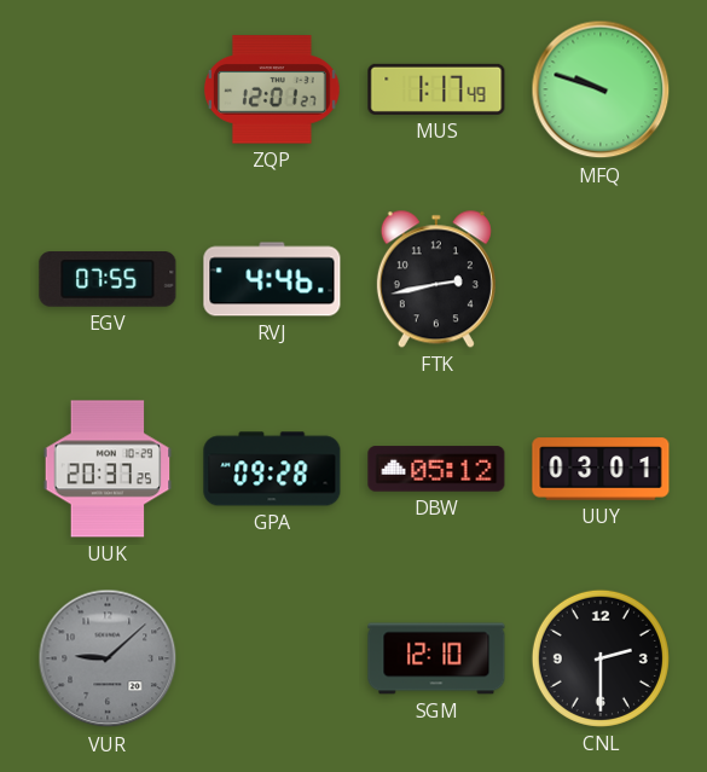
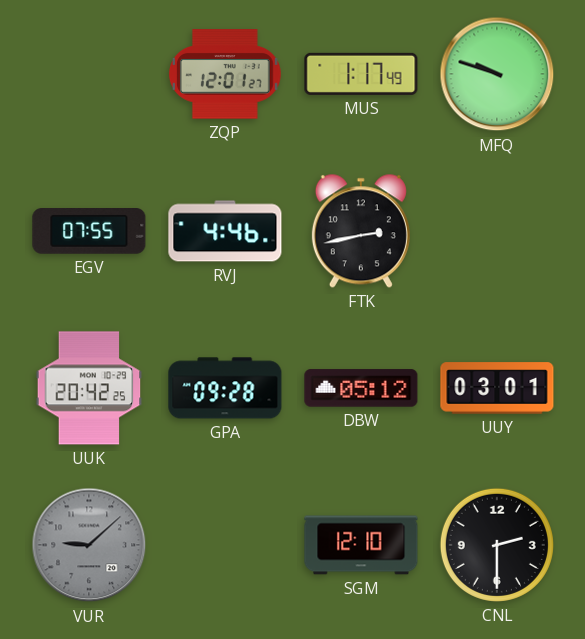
UUK: 20:37 -> 20:42 (89, 388)
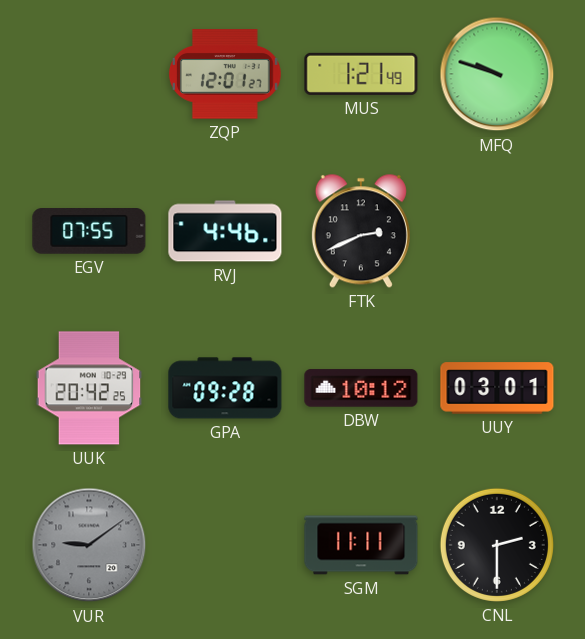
MUS: 1:17 -> 1:21 (361, 74)
FTK: 2:43 -> 2:41 (361, 231)
DBW: 05:12 -> 10:12 (361, 388)
VUR: 9:08 -> 9:09 (89, 545)
SGM: 12:10 -> 11:11 (361, 545)
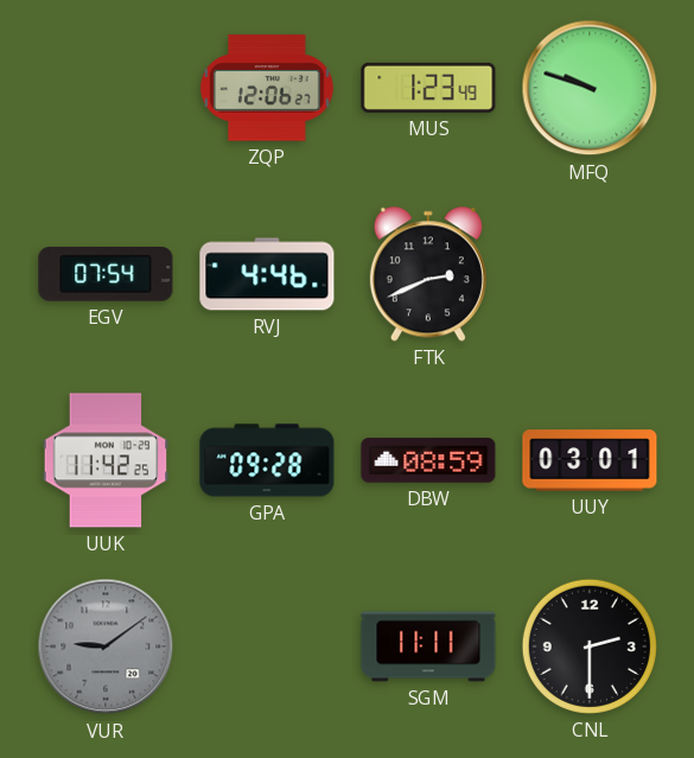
ZQP: 12:01 -> 12:06 (267, 88)
MUS: 1:21 -> 1:23 (428, 88)
EGV: 07:55 -> 07:54 (106, 275)
UUK: 20:42 -> 11:42 (106, 460)
DBW: 10:12 -> 08:59 (428, 460)
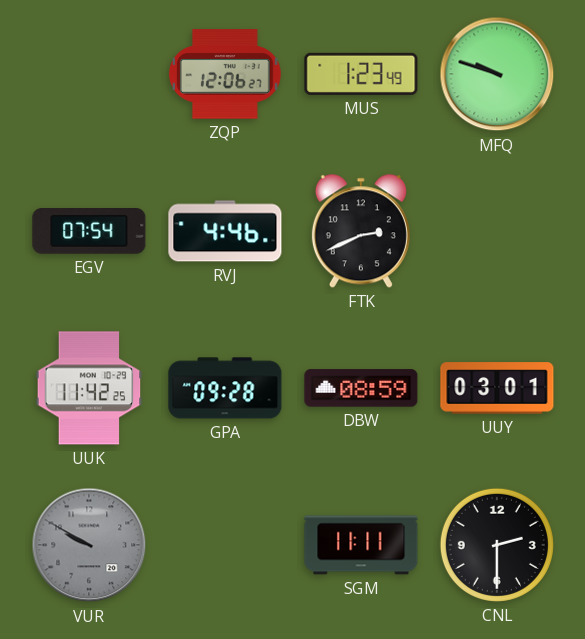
VUR: 9:09 -> 9:50 (89, 545)
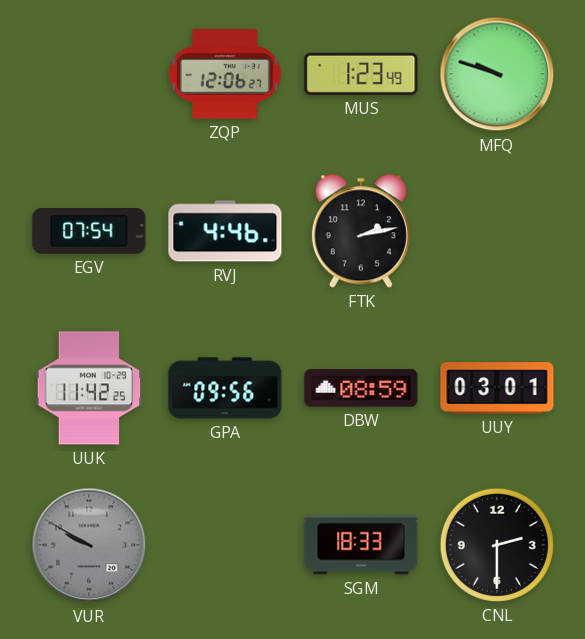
FTK: 2:41 -> 2:13 (361, 231)
GPA: 09:28 -> 09:56 (225, 388)
SGM: 11:11 -> 18:33 (361, 545)
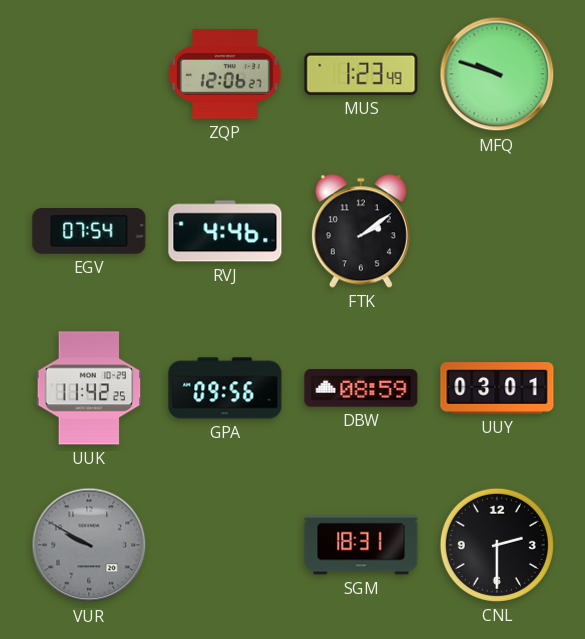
FTK: 2:13 -> 2:09 (361, 231)
SGM: 18:33 -> 18:31 (361, 545)
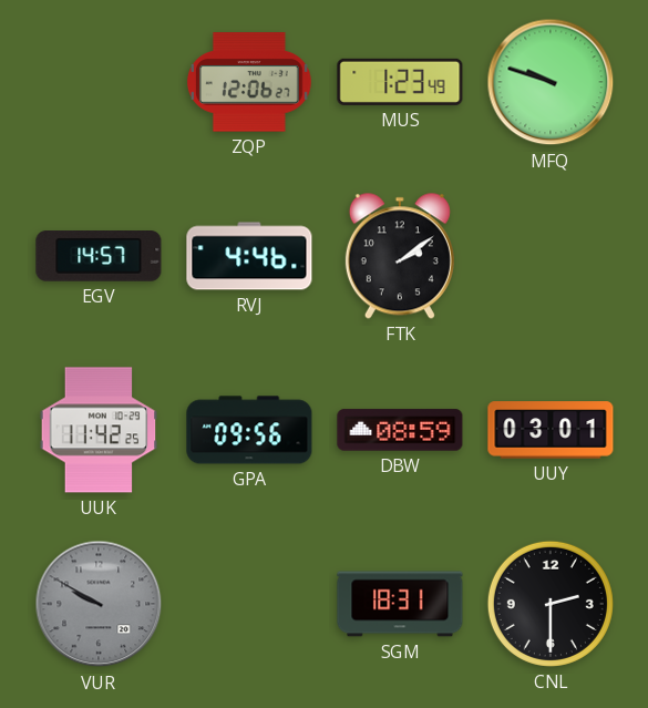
EGV: 07:54 -> 14:57 (99, 257)
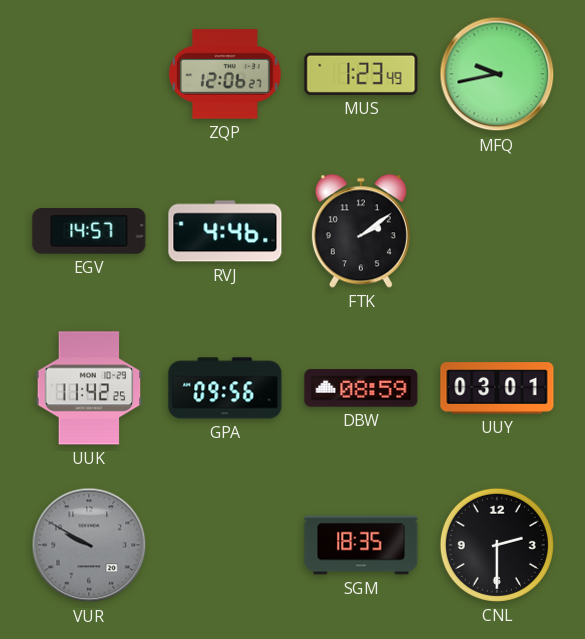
MFQ: 9:48 -> 9:43 (497, 74)
SGM: 18:31 -> 18:35 (361, 545)
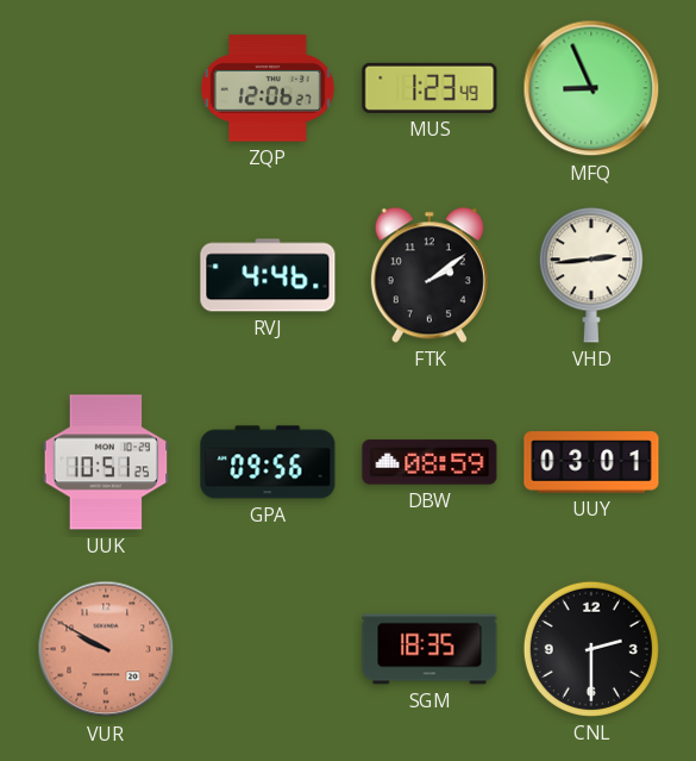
MFQ: 9:43 -> 8:56 (591, 88)
EGV: 14:57 -> none (89, 232)
VHD: none -> 2:44 (591, 275)
UUK: 11:42 -> 10:51 (106, 462)
VUR dial: grey -> salmon (106, 649)
